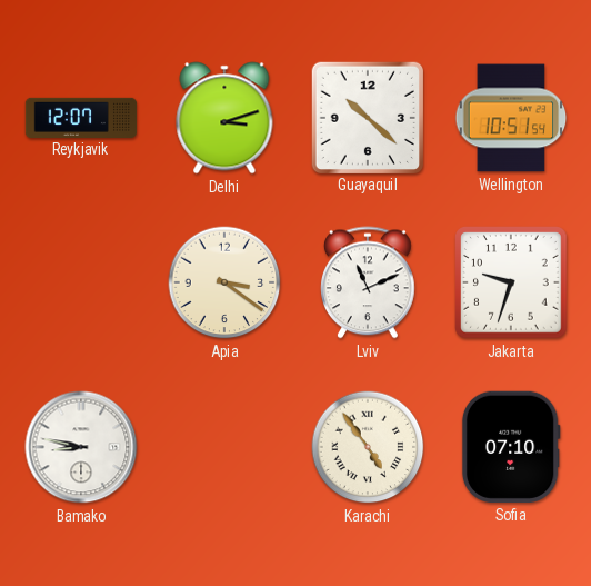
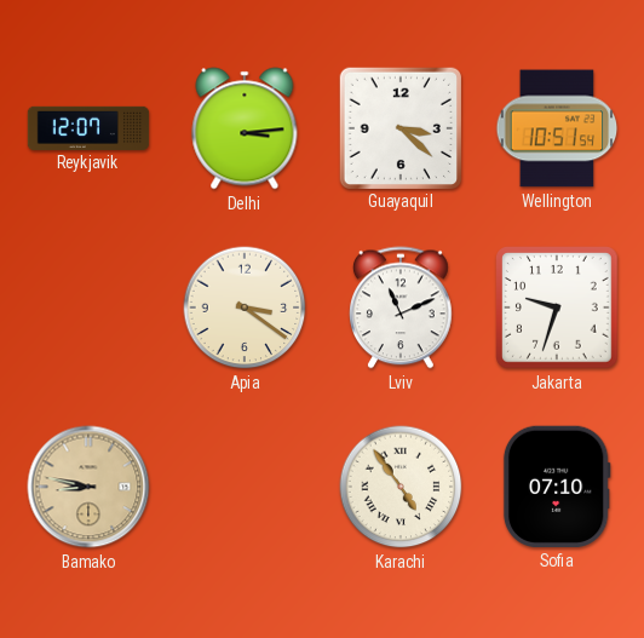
Delhi: 3:12 -> 3:14 (245, 128)
Guayaquil: 10:22 -> 3:22 (399, 127)
Bamako dial: white -> champagne (88, 487)
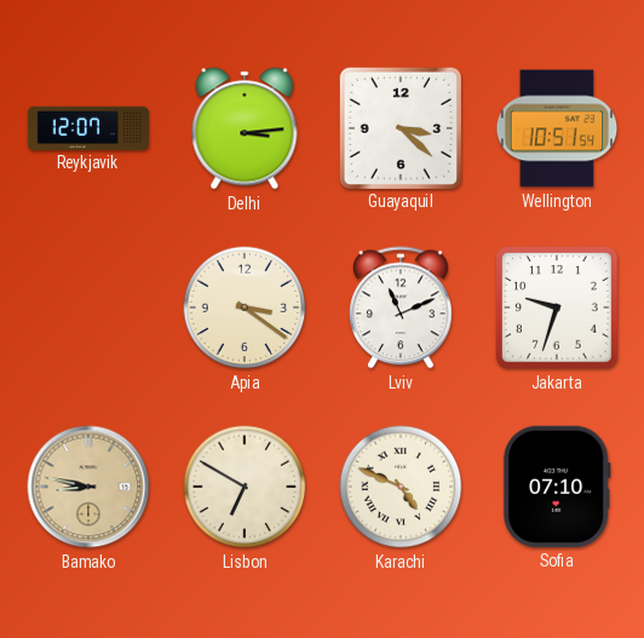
Lisbon: none -> 6:50 (245, 487)
Karachi: 4:54 -> 4:49 (401, 487)
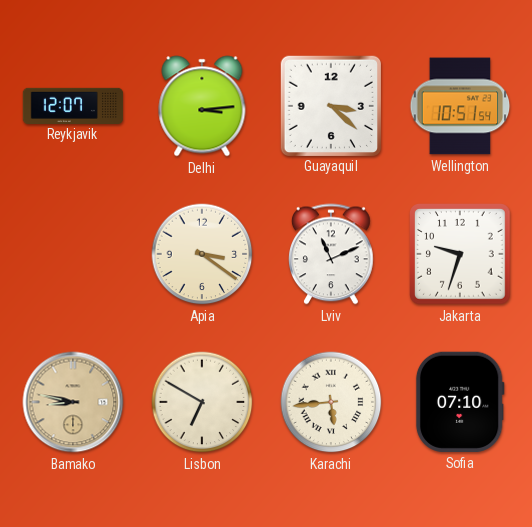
Karachi: 4:49 -> 5:44 (331, 402)
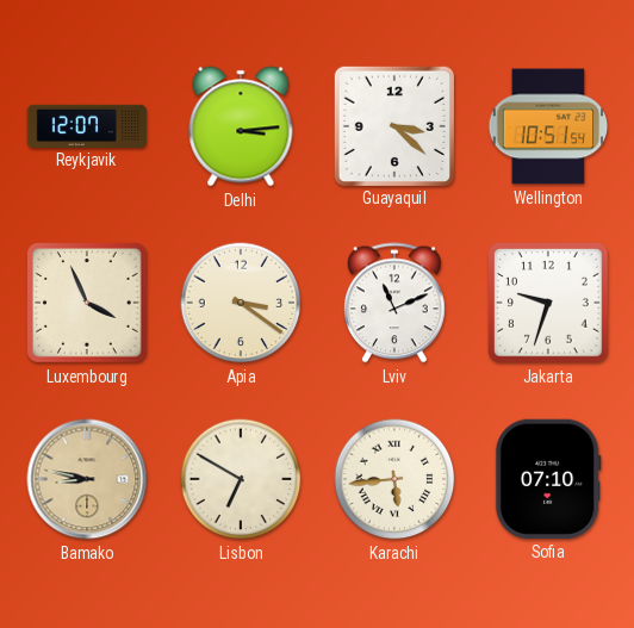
Luxembourg: none -> 3:56 (88, 304)
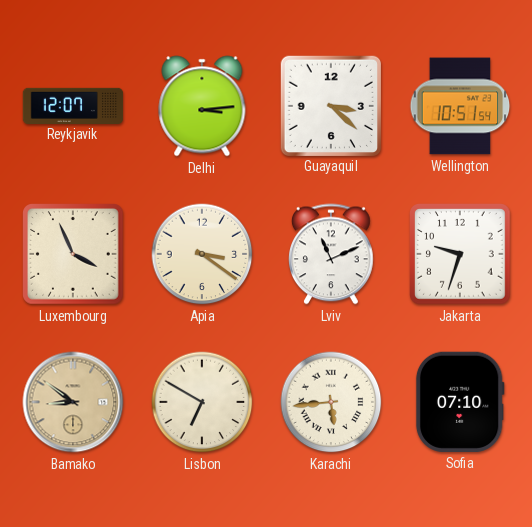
Bamako: 8:47 -> 8:51 (73, 402)
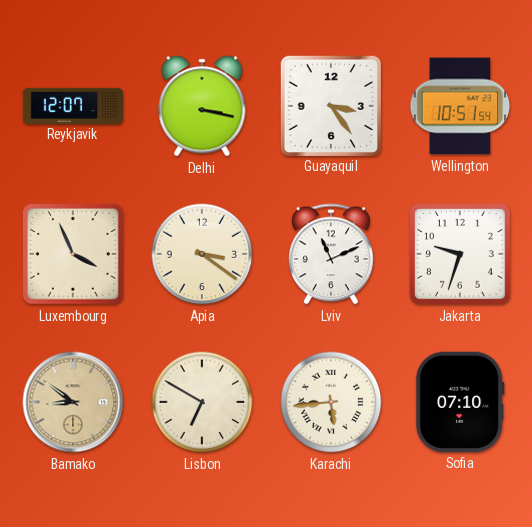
Delhi: 3:14 -> 3:17 (202, 106)
Guayaquil: 3:22 -> 3:24 (330, 105)
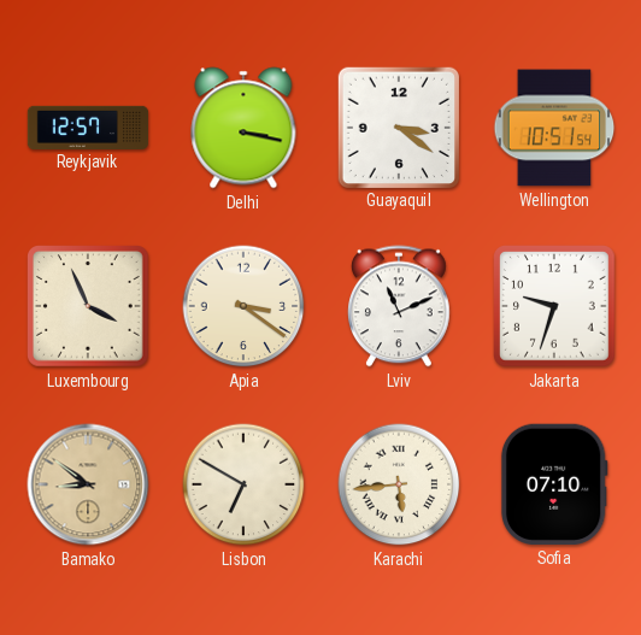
Reykjavik: 12:07 -> 12:57 (88, 127)
Guayaquil: 3:24 -> 3:21 (398, 127)
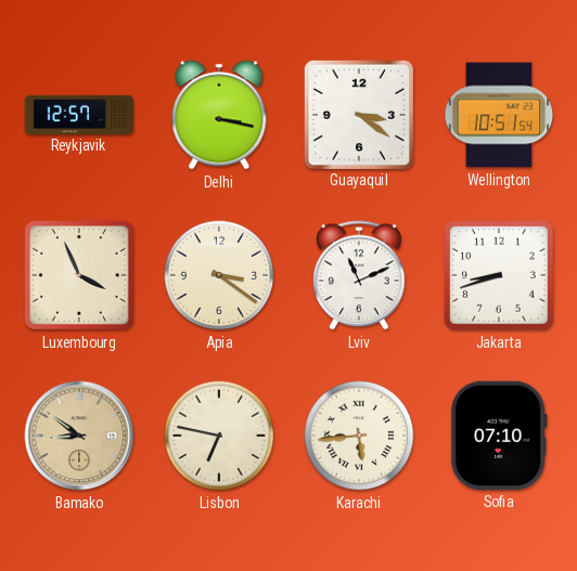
Jakarta: 9:33 -> 8:42 (500, 276)
Lisbon: 6:50 -> 6:47 (219, 436)
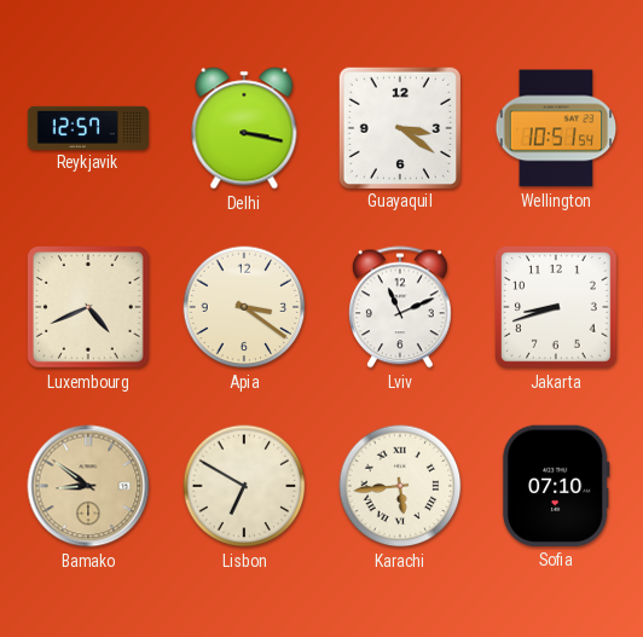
Luxembourg: 3:56 -> 4:41 (89, 308)
Lisbon: 6:47 -> 6:50 (244, 486)
